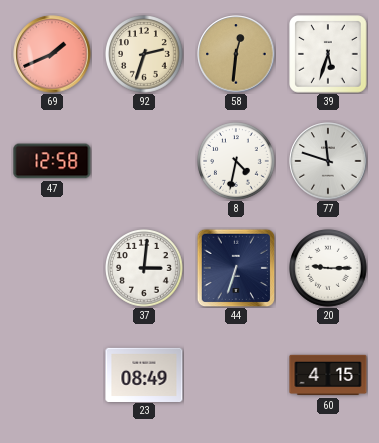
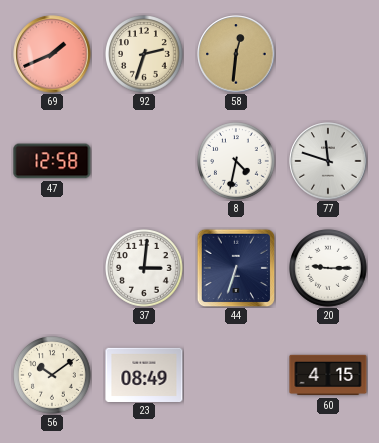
39: 5:33 -> none (328, 54)
56: none -> 10:09 (53, 376)
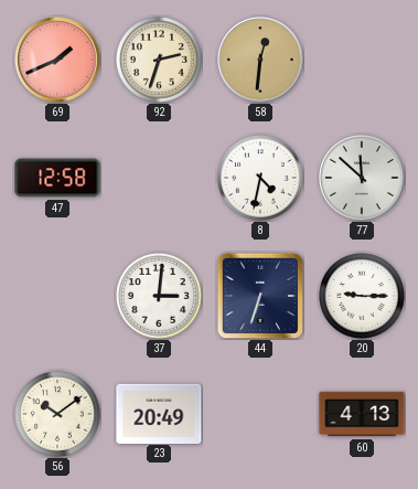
77: 11:48 -> 11:52 (362, 178)
23: 08:49 -> 20:49 (159, 413)
60: 4:15 -> 4:13 (362, 414)
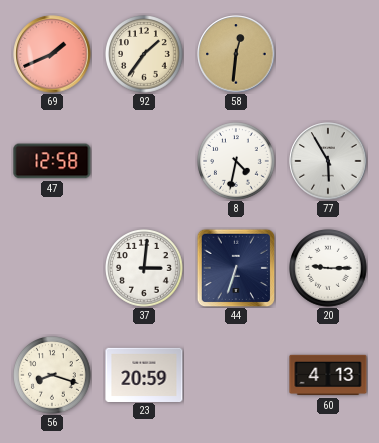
92: 2:33 -> 1:36 (145, 55)
77: 11:52 -> 5:55 (328, 161)
56: 10:09 -> 8:18 (53, 376)
23: 20:49 -> 20:59 (144, 374)
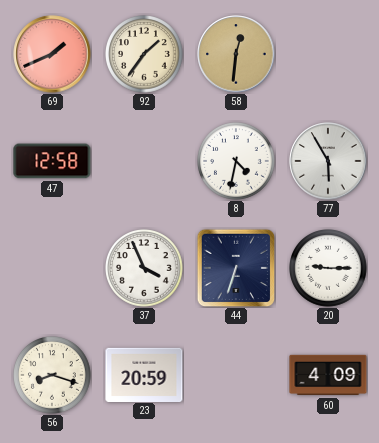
37: 3:01 -> 3:56 (145, 269)
60: 4:13 -> 4:09 (328, 375)
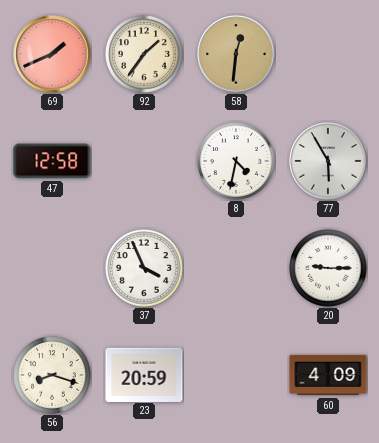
44: 6:33 -> none (236, 268)
